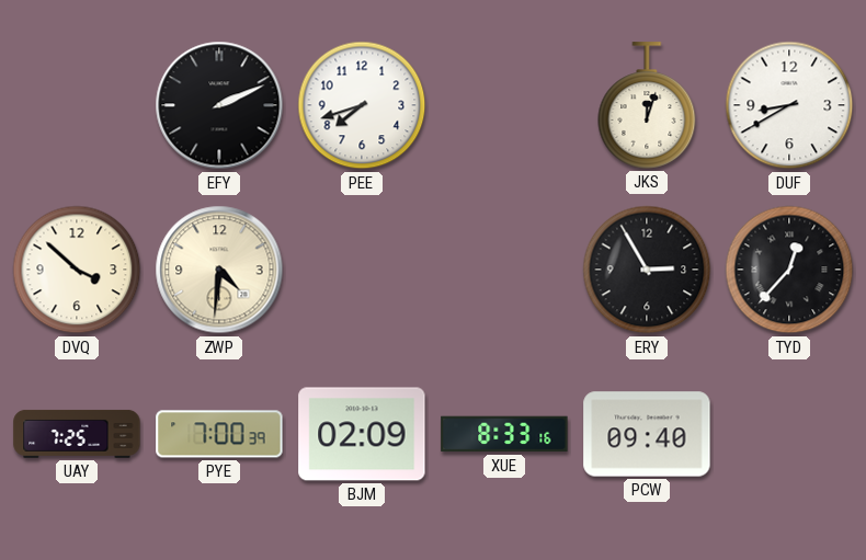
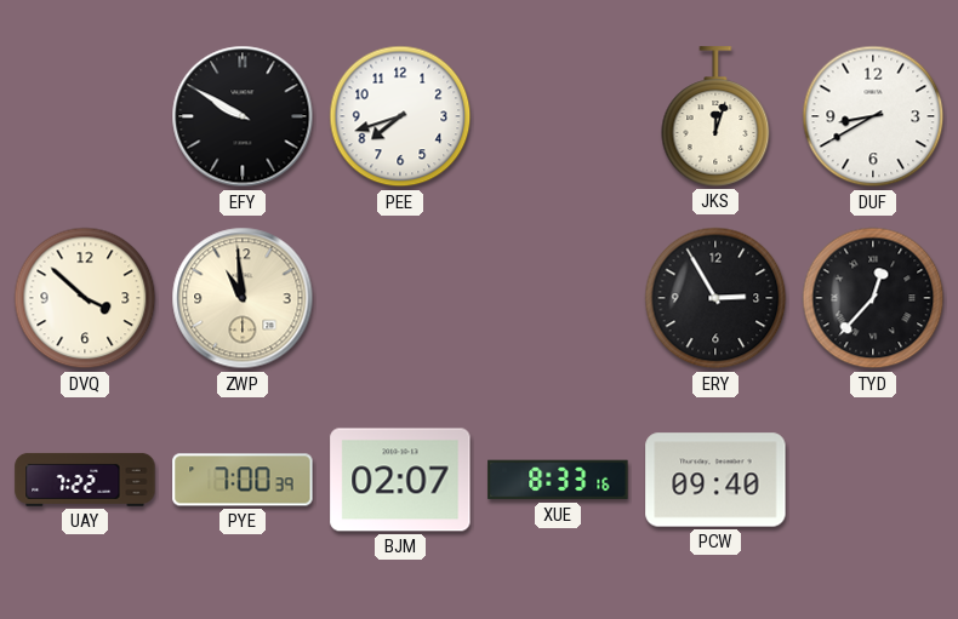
EFY: 2:11 -> 9:50 (243, 116)
ZWP: 4:31 -> 10:59 (243, 298)
UAY: 7:25 -> 7:22 (85, 480)
BJM: 02:09 -> 02:07 (400, 480)
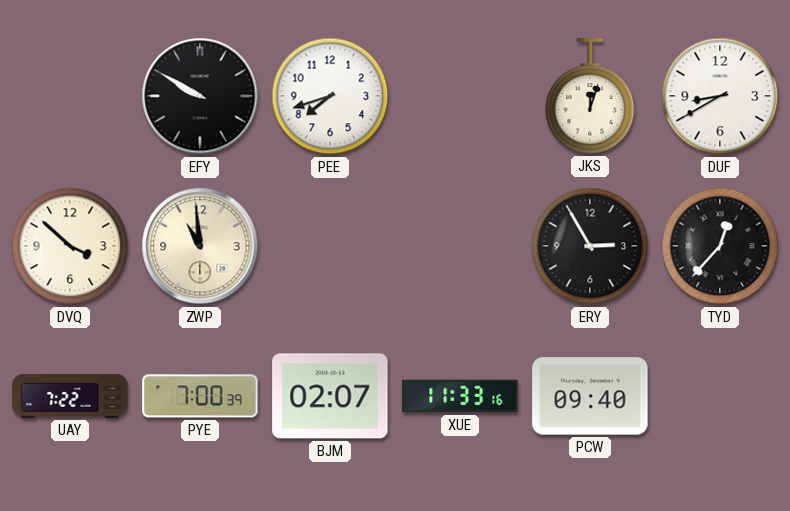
XUE: 8:33 -> 11:33 (460, 396)
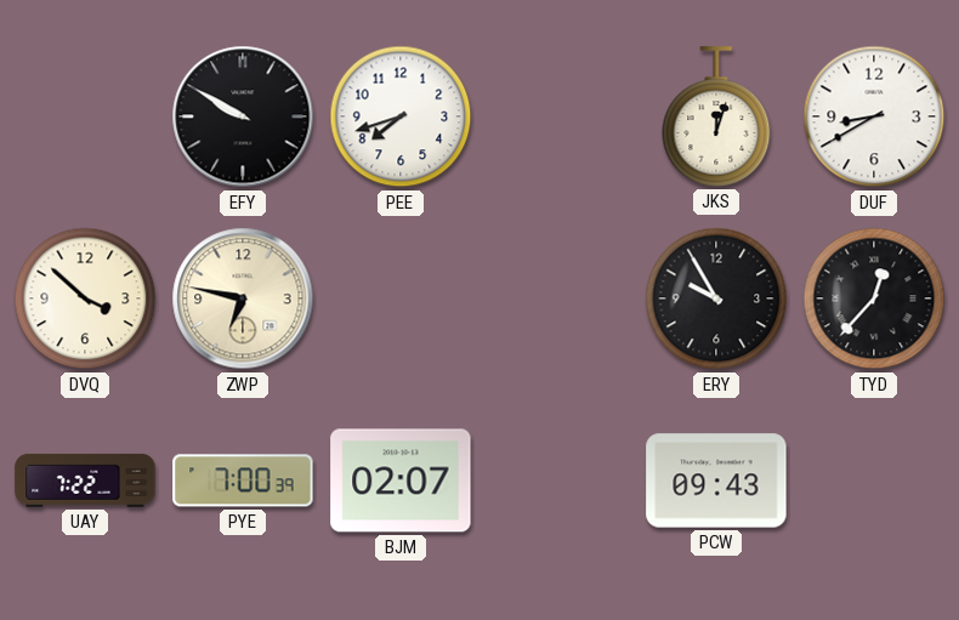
ZWP: 10:59 -> 6:47 (243, 298)
ERY: 2:55 -> 9:55 (716, 298)
XUE: 11:33 -> none (460, 396)
PCW: 09:40 -> 09:43 (716, 480)
